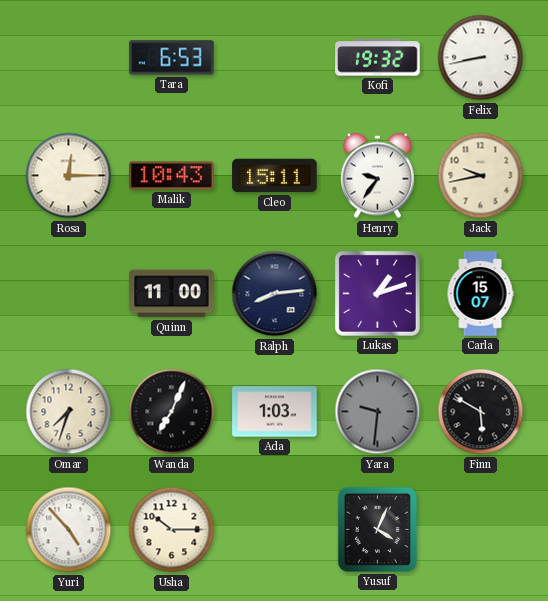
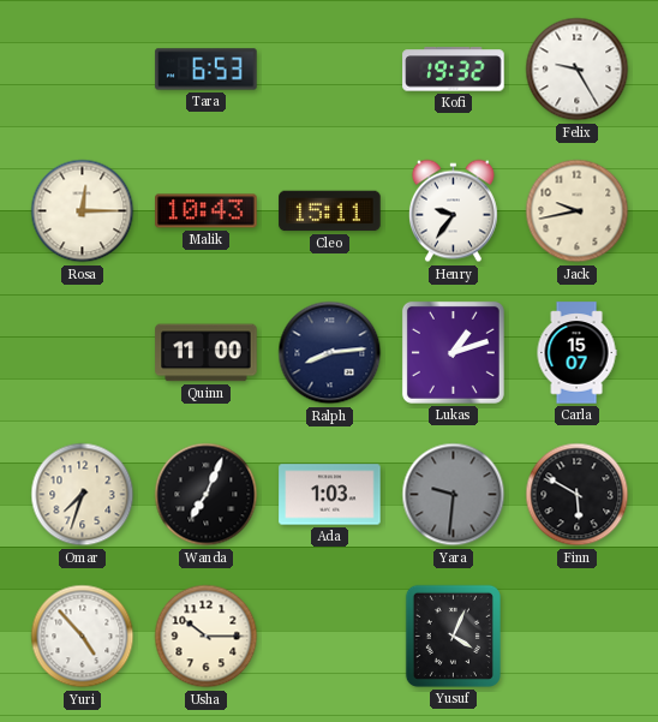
Felix: 8:43 -> 9:25 (578, 70)
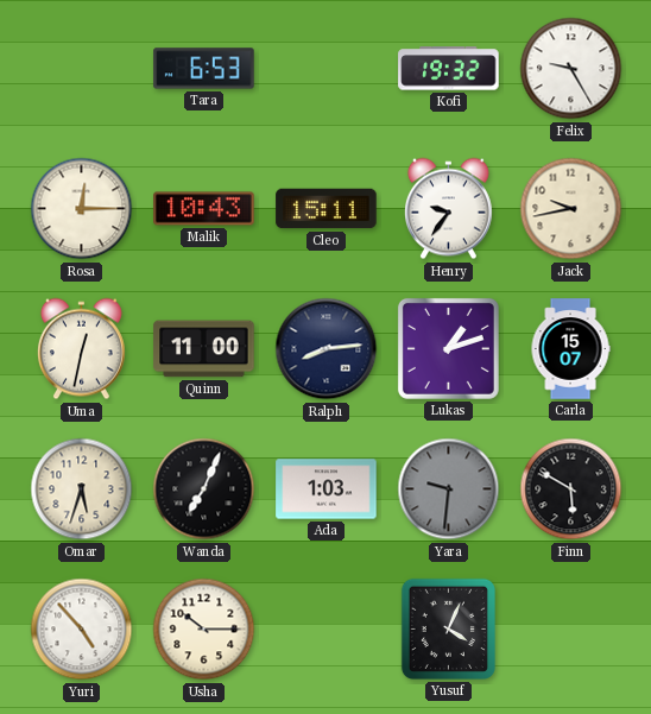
Uma: none -> 12:32 (81, 349)
Omar: 7:33 -> 5:33 (82, 489)
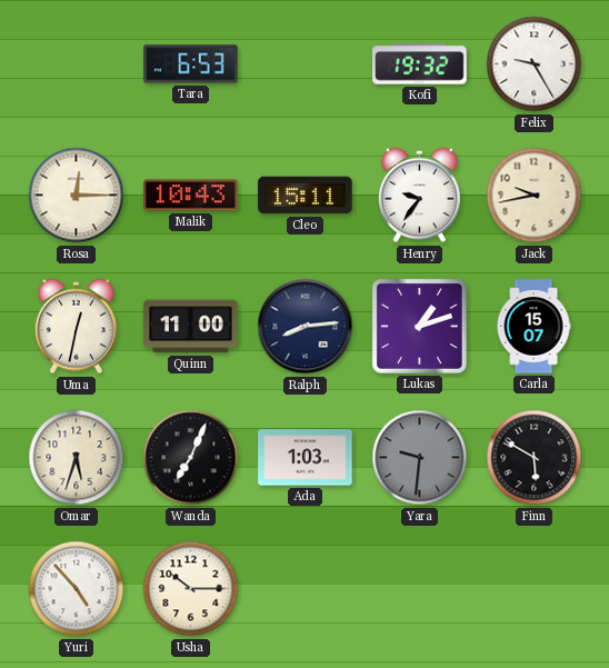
Yusuf: 4:04 -> none (448, 628)
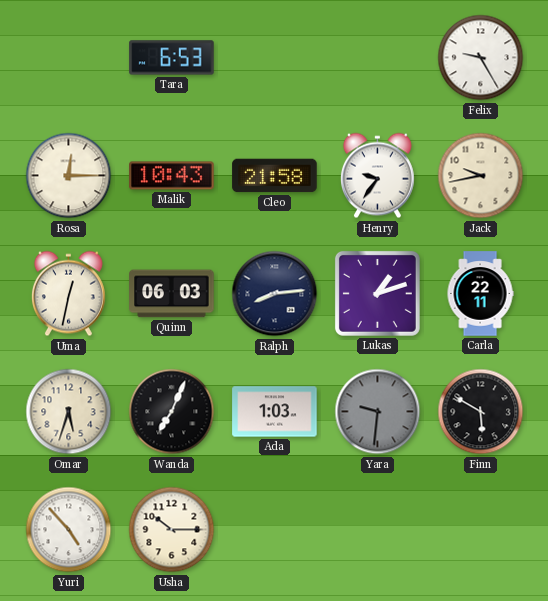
Kofi: 19:32 -> none (420, 64)
Cleo: 15:11 -> 21:58 (275, 176)
Quinn: 11:00 -> 06:03 (172, 294)
Carla: 15:07 -> 22:11 (480, 294)
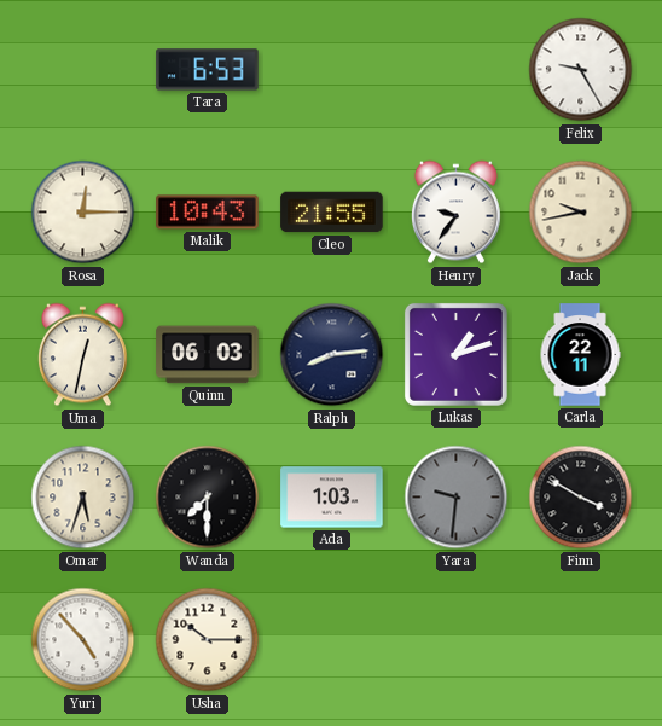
Cleo: 21:58 -> 21:55 (332, 213)
Wanda: 7:04 -> 7:30 (208, 498)
Finn: 5:50 -> 3:50 (581, 498)
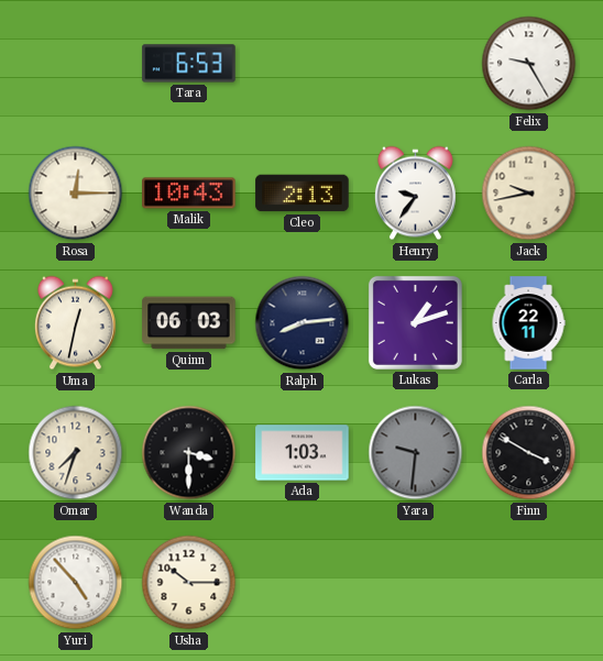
Cleo: 21:55 -> 2:13 (303, 194)
Omar: 5:33 -> 7:33 (76, 453)
Wanda: 7:30 -> 3:30 (189, 453)
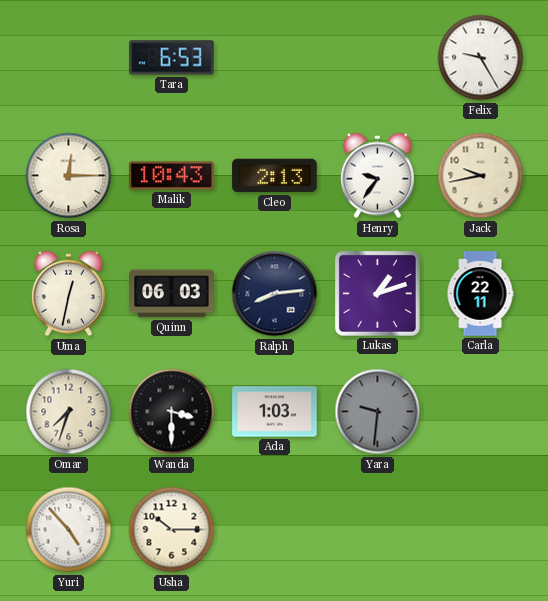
Finn: 3:50 -> none (529, 453)
